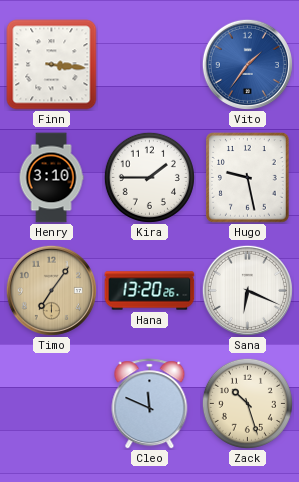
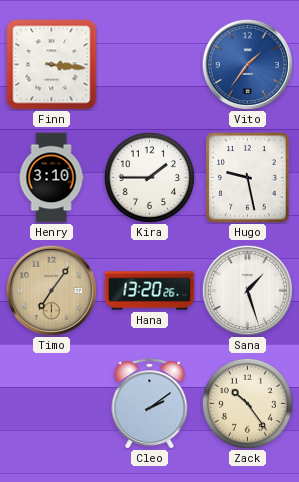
Sana: 6:19 -> 1:27 (247, 290)
Cleo: 11:49 -> 2:09 (150, 404)
Zack: 10:27 -> 10:24 (247, 403)
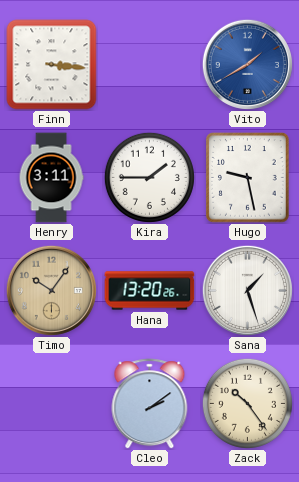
Vito: 1:36 -> 1:40 (247, 64)
Henry: 3:10 -> 3:11 (51, 178)
Timo: 7:06 -> 10:06 (51, 290)
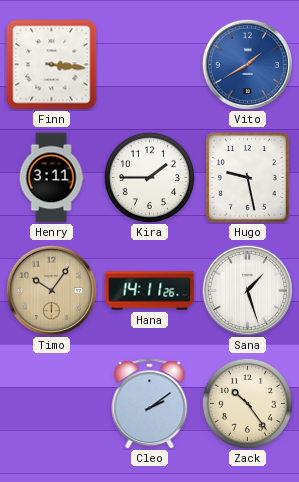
Hana: 13:20 -> 14:11 (150, 291)
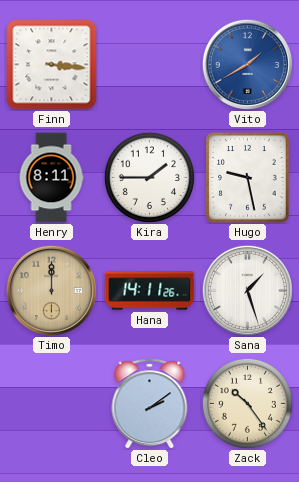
Henry: 3:11 -> 8:11 (51, 178)
Timo: 10:06 -> 12:00 (51, 290)
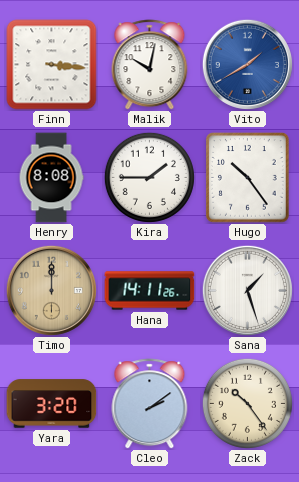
Malik: none -> 10:02 (150, 65)
Henry: 8:11 -> 8:08 (51, 178)
Hugo: 9:28 -> 10:24 (248, 178)
Yara: none -> 3:20 (52, 404)
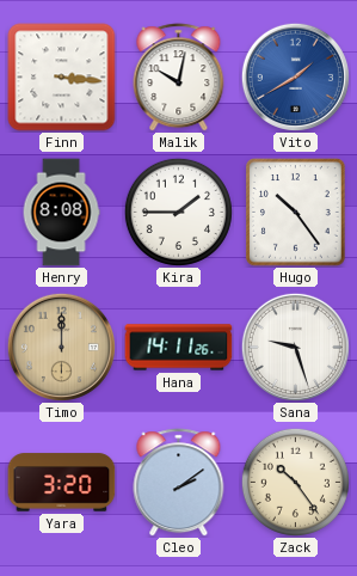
Sana: 1:27 -> 9:27 (295, 347)
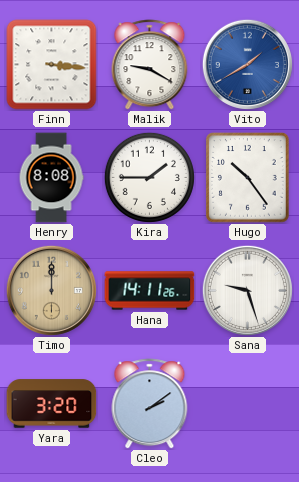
Malik: 10:02 -> 9:20 (150, 65)
Zack: 10:24 -> none (295, 482)
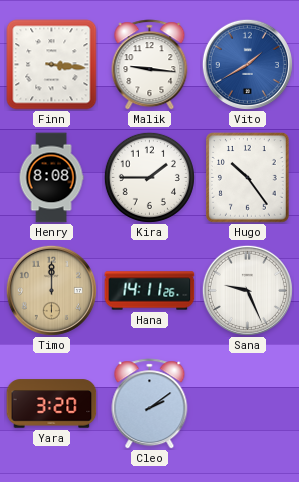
Malik: 9:20 -> 9:16 (150, 65)
Sana: 9:27 -> 9:26 (247, 290)
